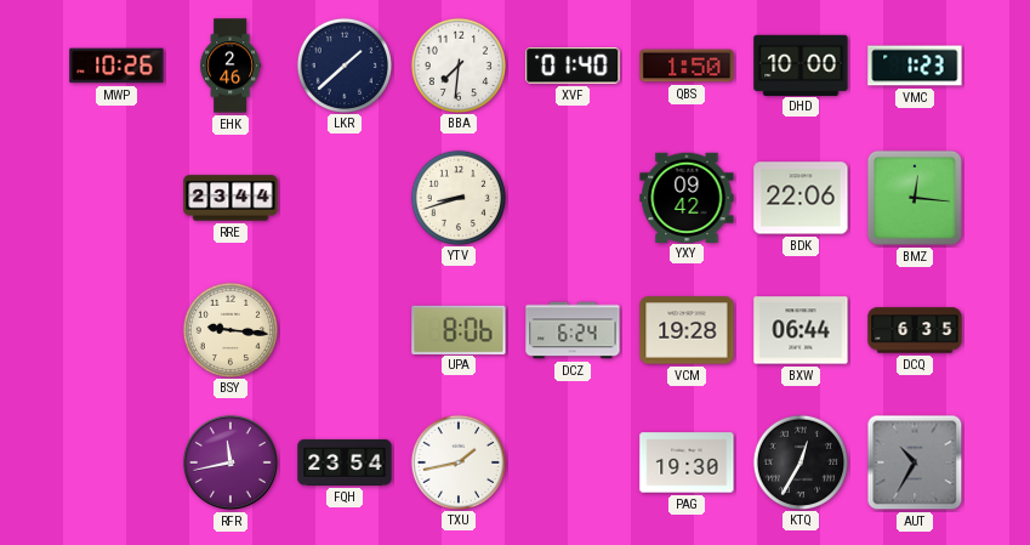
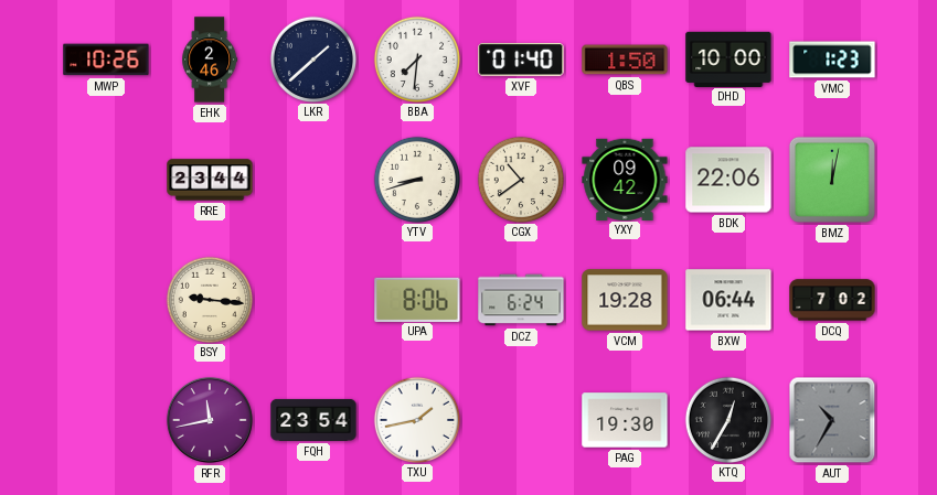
CGX: none -> 10:39 (520, 179)
BMZ: 12:16 -> 12:02 (832, 180)
DCQ: 6:35 -> 7:02 (832, 300)
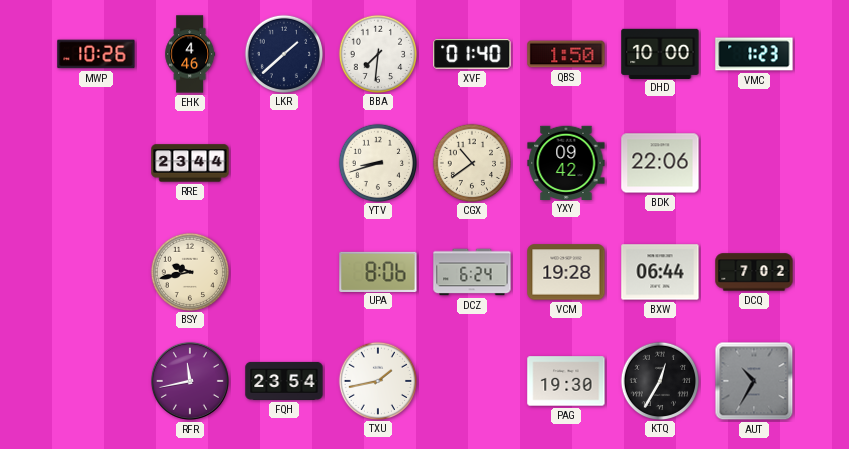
EHK: 2:46 -> 4:46 (190, 54)
BMZ: 12:02 -> none (832, 180)
BSY: 9:16 -> 9:43 (189, 271)
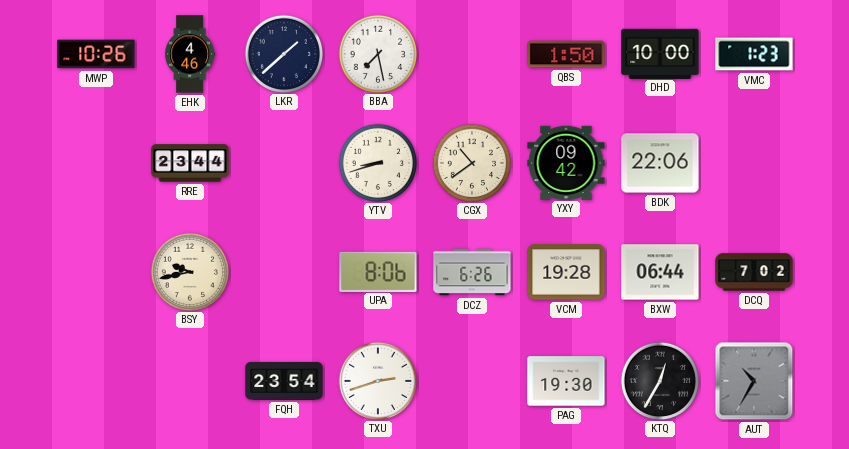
BBA: 7:31 -> 7:28 (377, 53)
XVF: 01:40 -> none (472, 54)
DCZ: 6:24 -> 6:26 (472, 272)
RFR: 11:43 -> none (190, 381)
TXU: 1:43 -> 2:42 (377, 380)
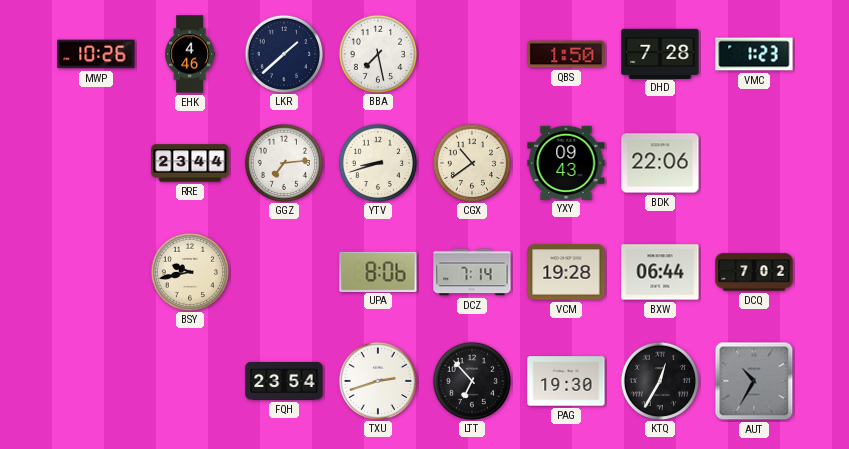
DHD: 10:00 -> 7:28 (660, 53)
GGZ: none -> 7:14 (283, 162)
YXY: 09:42 -> 09:43 (566, 162)
DCZ: 6:26 -> 7:14 (472, 272)
LTT: none -> 6:53 (471, 380)
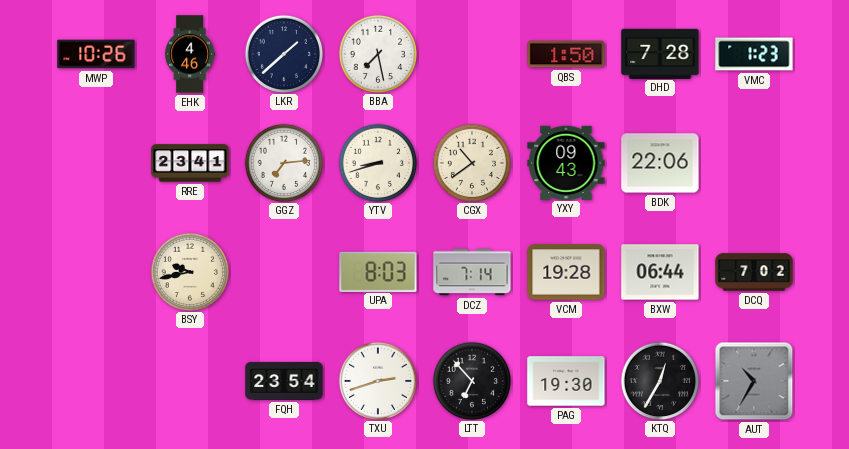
RRE: 23:44 -> 23:41 (190, 163)
UPA: 8:06 -> 8:03 (378, 271)
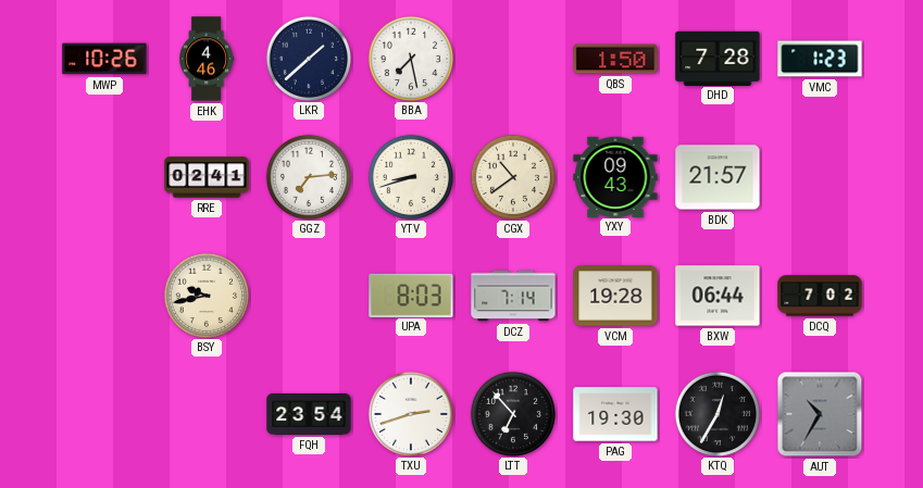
RRE: 23:41 -> 02:41 (207, 177)
BDK: 22:06 -> 21:57 (718, 177)
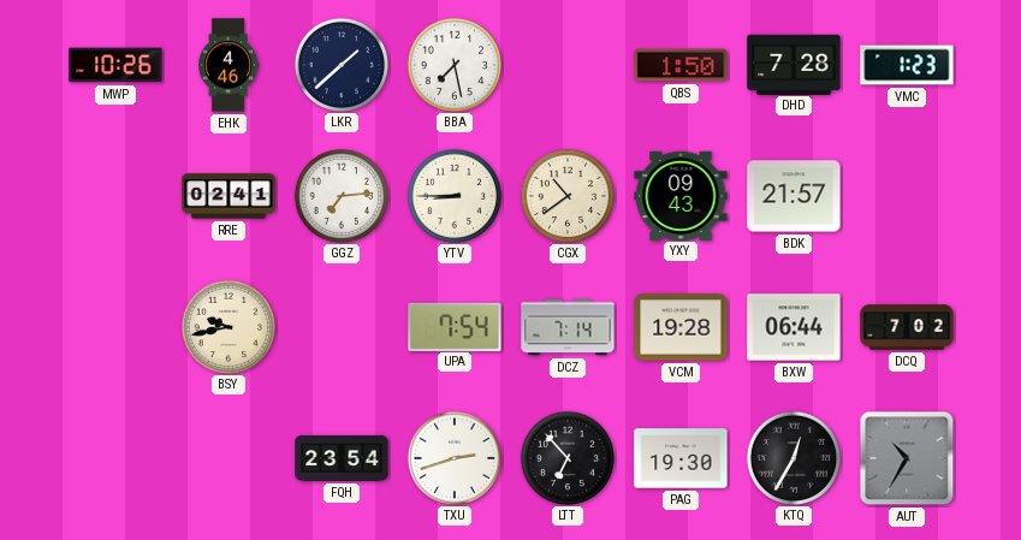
YTV: 8:42 -> 8:45 (453, 195)
UPA: 8:03 -> 7:54 (455, 326)
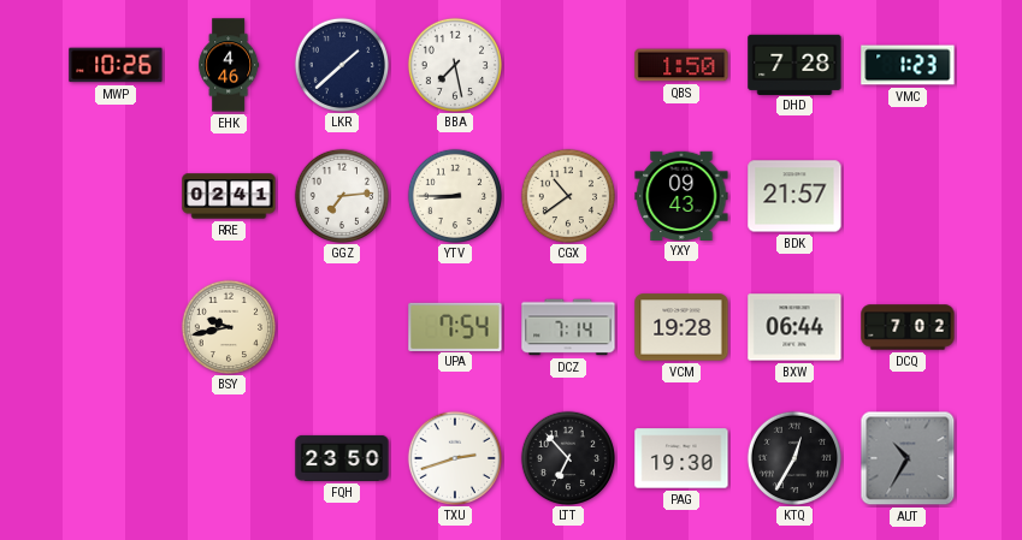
FQH: 23:54 -> 23:50 (342, 458)
